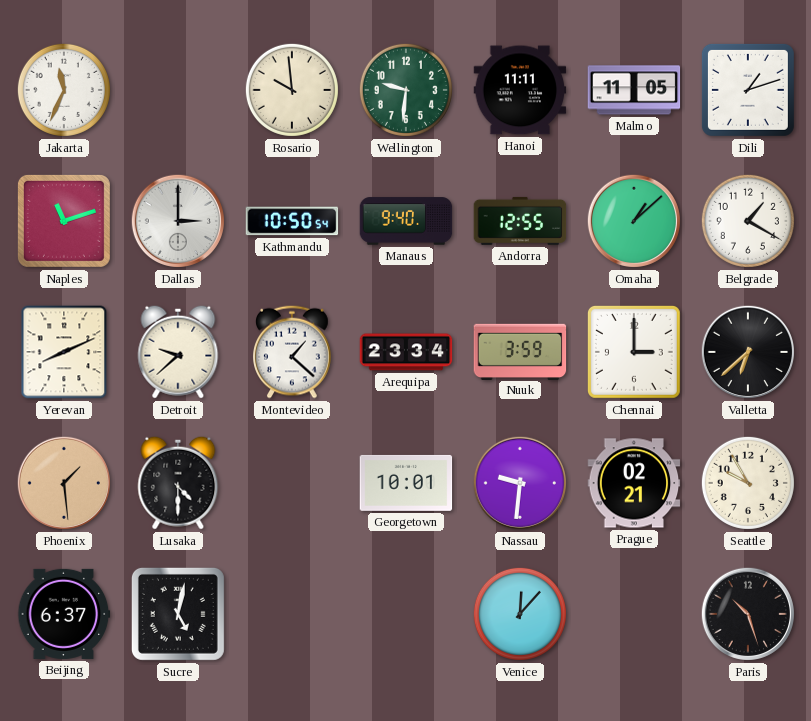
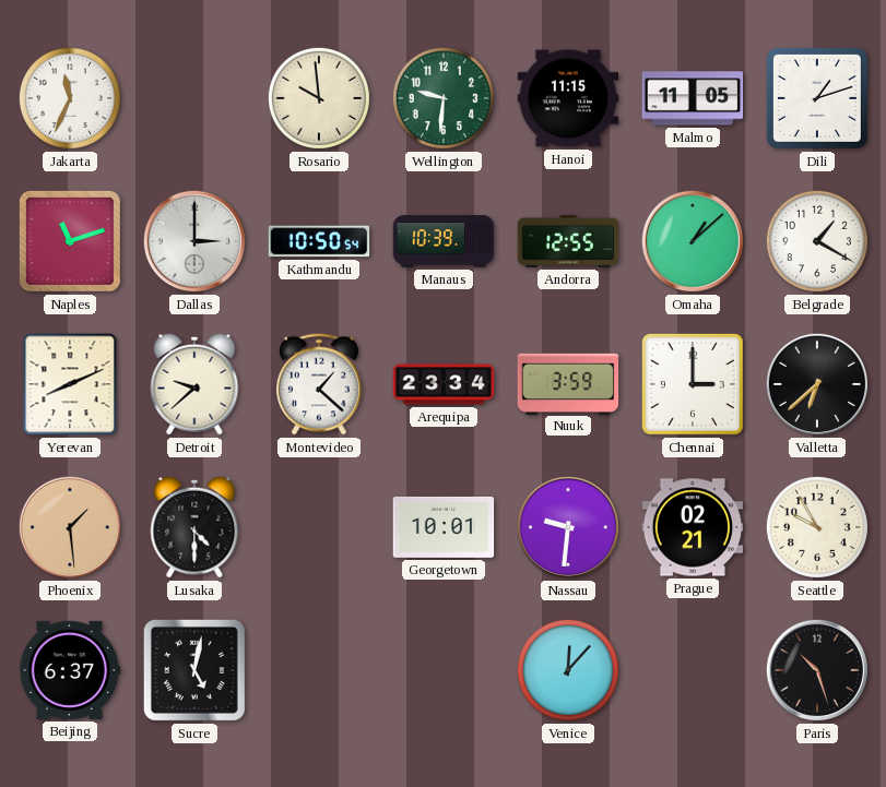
Hanoi: 11:11 -> 11:15 (568, 98)
Manaus: 9:40 -> 10:39 (444, 241)
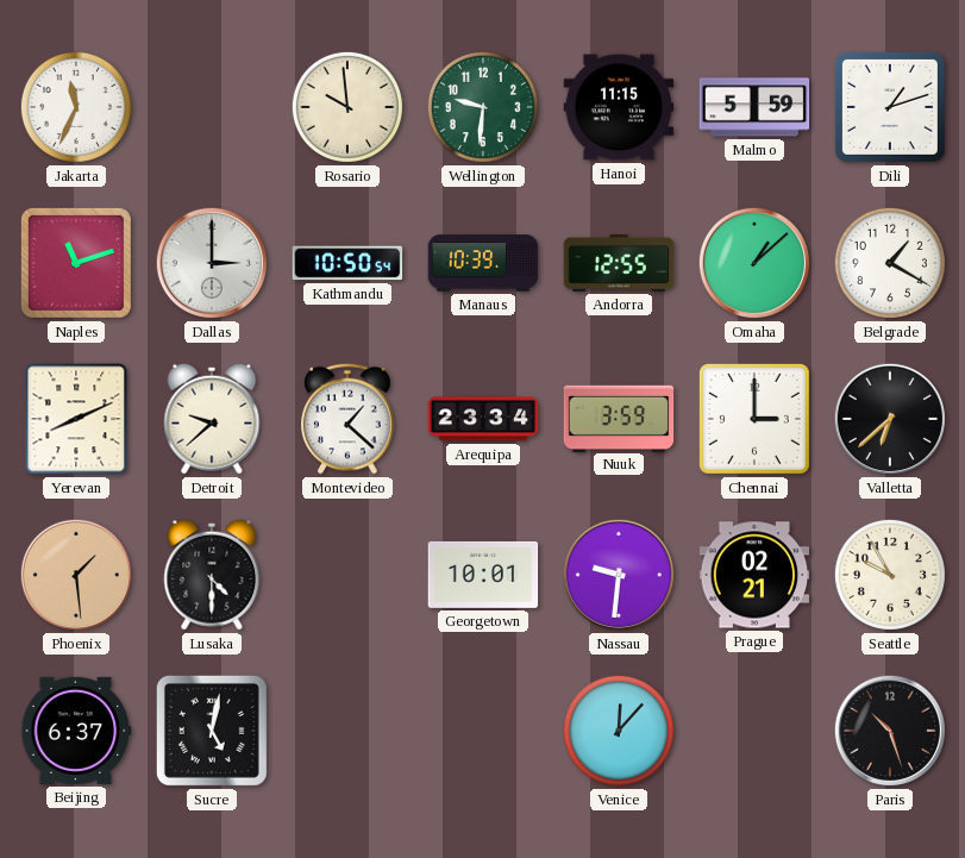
Malmo: 11:05 -> 5:59 (754, 107)
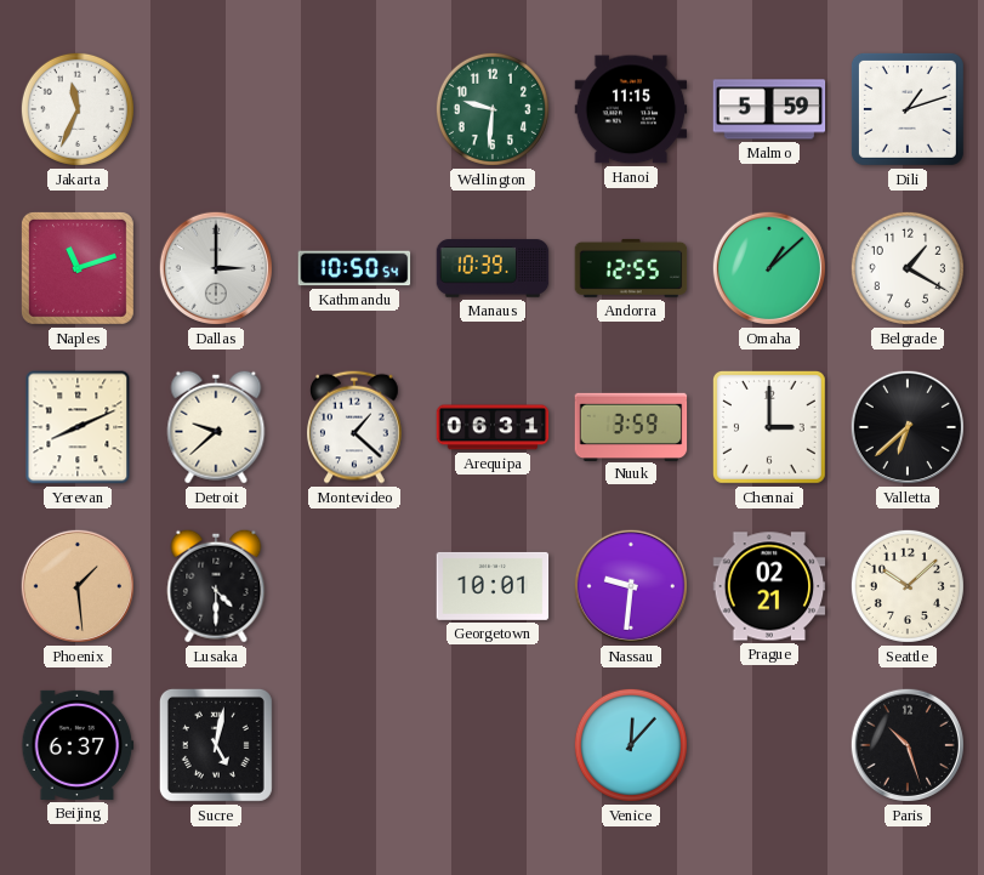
Rosario: 9:59 -> none (347, 107)
Arequipa: 23:34 -> 06:31 (493, 427)
Seattle: 9:55 -> 10:08 (908, 586)
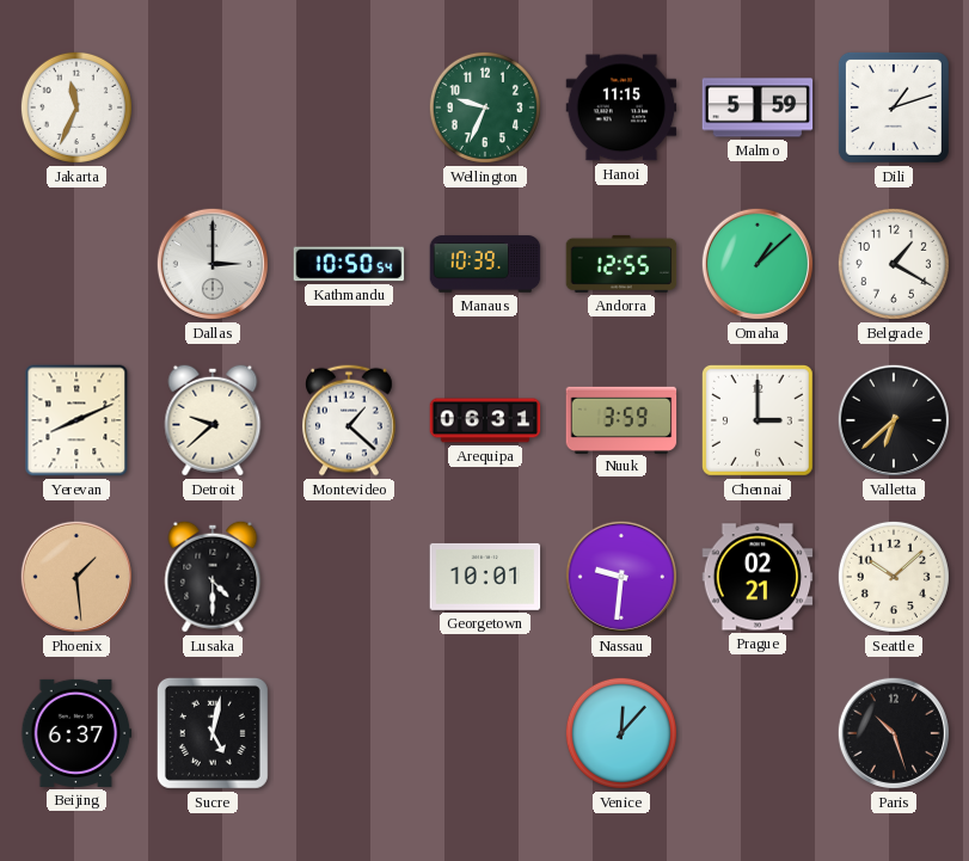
Wellington: 9:31 -> 9:34 (485, 107)
Naples: 11:12 -> none (78, 268)
